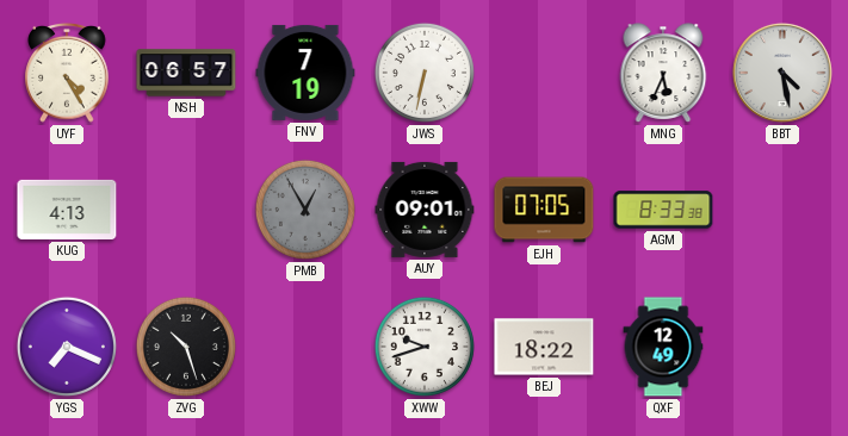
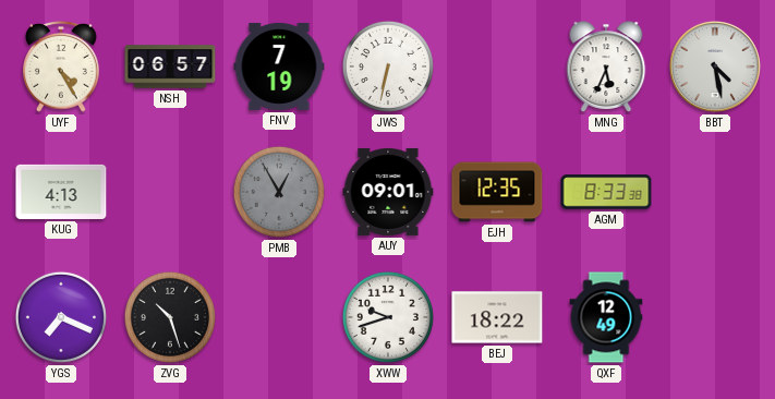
EJH: 07:05 -> 12:35 (497, 192)
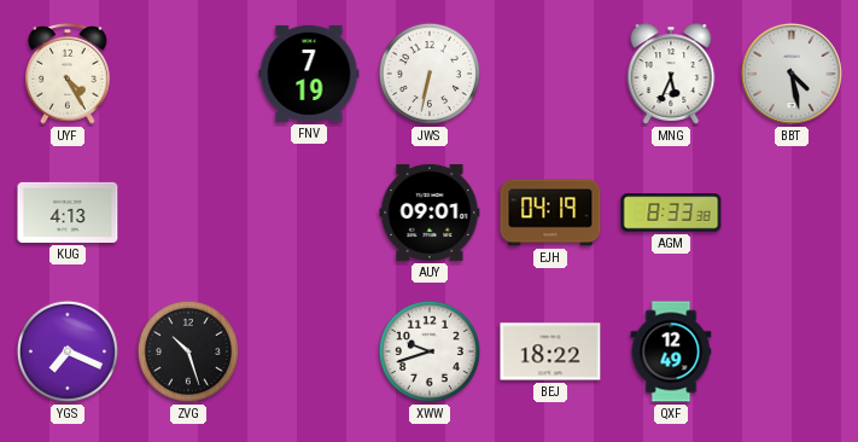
NSH: 06:57 -> none (170, 66)
PMB: 12:55 -> none (279, 192)
EJH: 12:35 -> 04:19 (550, 213)
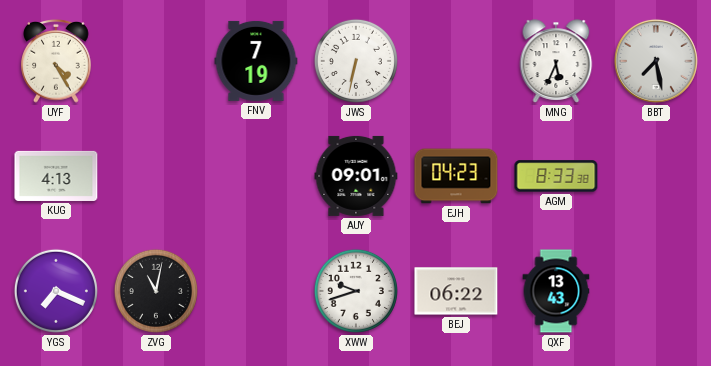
BBT: 4:28 -> 7:28 (656, 61)
EJH: 04:19 -> 04:23 (456, 176)
ZVG: 10:27 -> 11:02 (156, 291)
BEJ: 18:22 -> 06:22 (456, 291)
QXF: 12:49 -> 13:43 (556, 291)
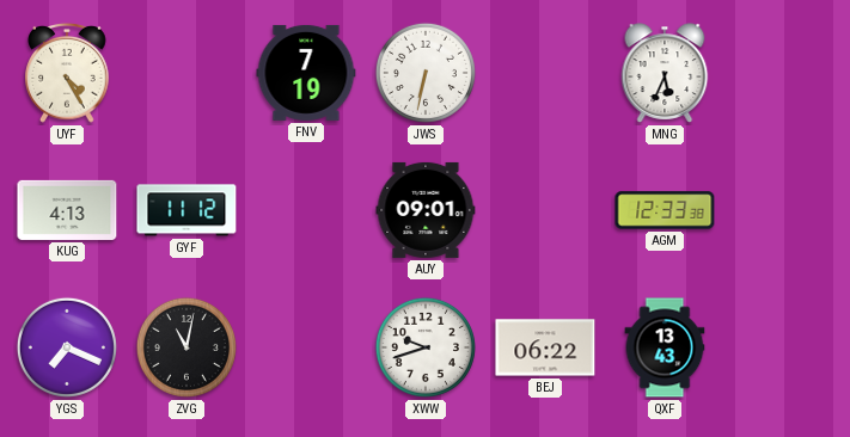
BBT: 7:28 -> none (656, 61)
GYF: none -> 11:12 (186, 210)
EJH: 04:23 -> none (456, 176)
AGM: 8:33 -> 12:33 (665, 210)
